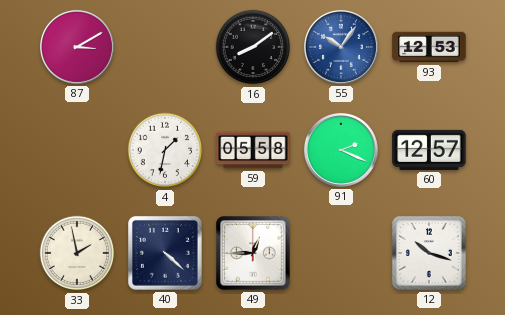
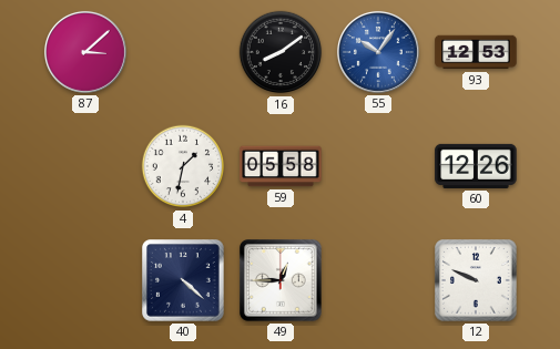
87: 3:10 -> 3:08 (85, 52)
91: 2:19 -> none (341, 150)
60: 12:57 -> 12:26 (476, 166)
33: 1:58 -> none (77, 253)
12: 10:18 -> 9:49 (477, 281)
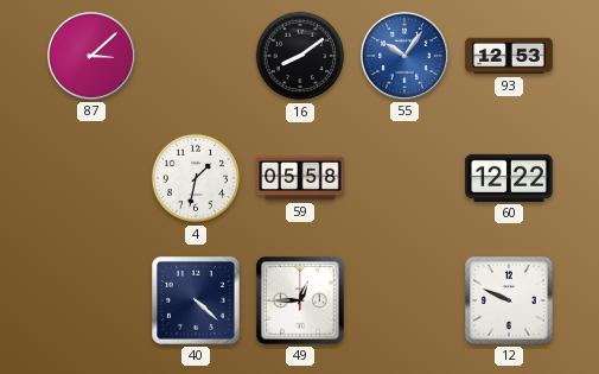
60: 12:26 -> 12:22 (509, 178)
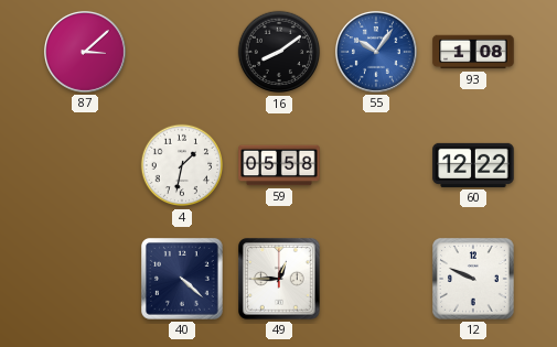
93: 12:53 -> 1:08 (473, 52)
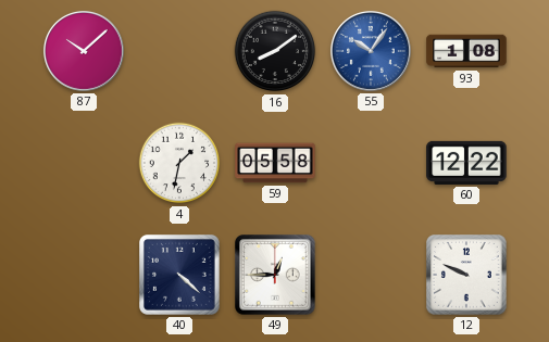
87: 3:08 -> 10:08 (84, 51)
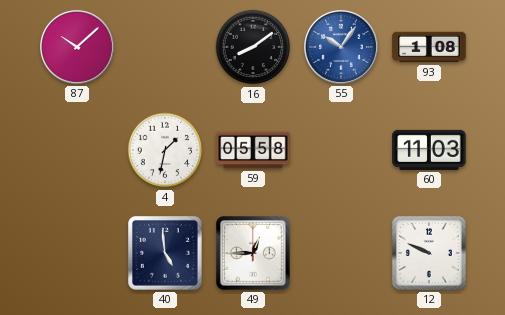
60: 12:22 -> 11:03 (429, 150)
40: 4:22 -> 4:59 (166, 254)
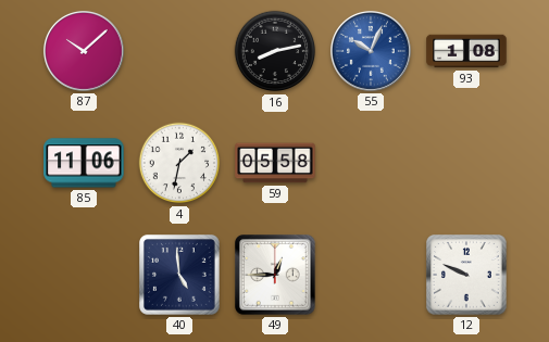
16: 8:09 -> 8:13 (275, 51)
55: 10:06 -> 10:04 (371, 51)
85: none -> 11:06 (84, 163)
60: 11:03 -> none (429, 150)
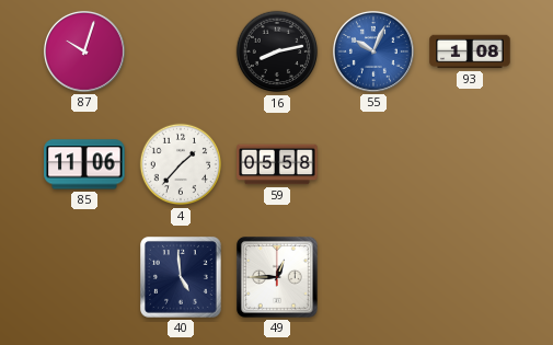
87: 10:08 -> 10:03 (84, 51)
4: 1:32 -> 1:37 (181, 164)
12: 9:49 -> none (467, 276)
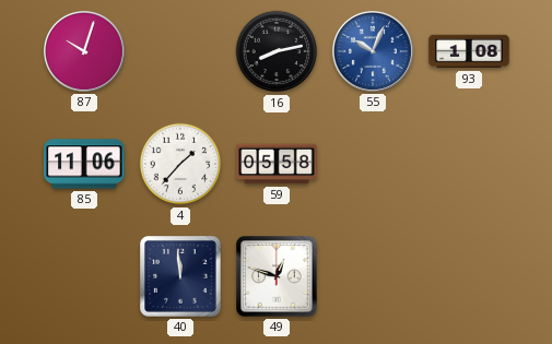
40: 4:59 -> 11:59 (181, 277)
49: 12:45 -> 12:48 (278, 277)
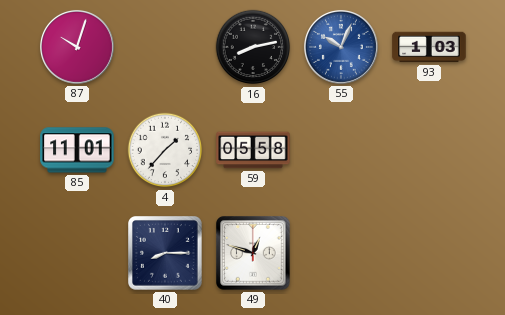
93: 1:08 -> 1:03 (429, 47)
85: 11:06 -> 11:01 (77, 150)
40: 11:59 -> 8:15 (166, 254)
